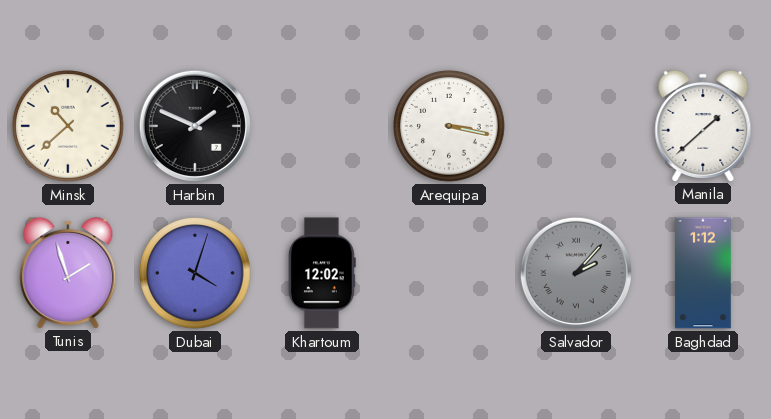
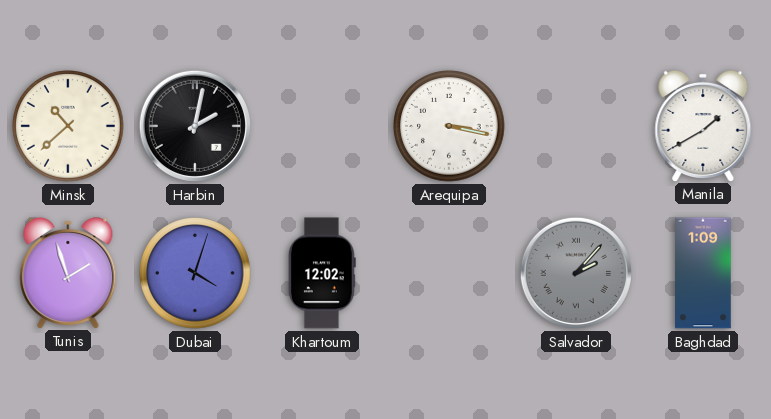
Harbin: 1:49 -> 2:02 (195, 126)
Manila: 1:38 -> 1:40 (703, 125)
Baghdad: 1:12 -> 1:09 (703, 273)
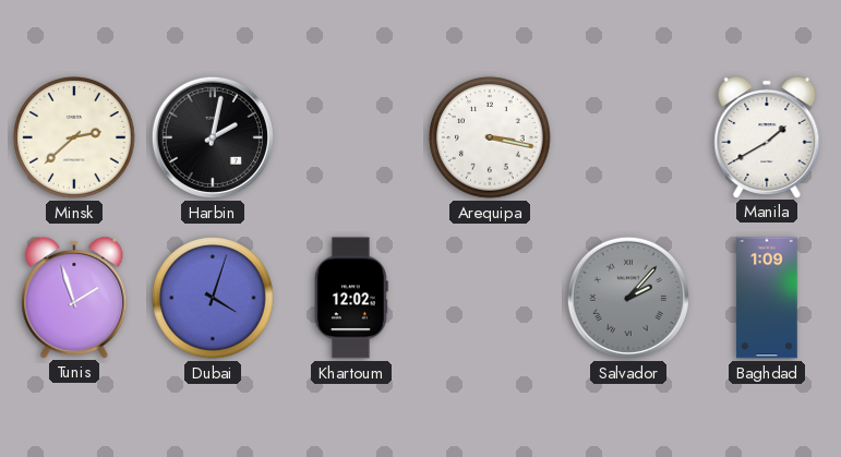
Minsk: 10:38 -> 2:38 (74, 137)
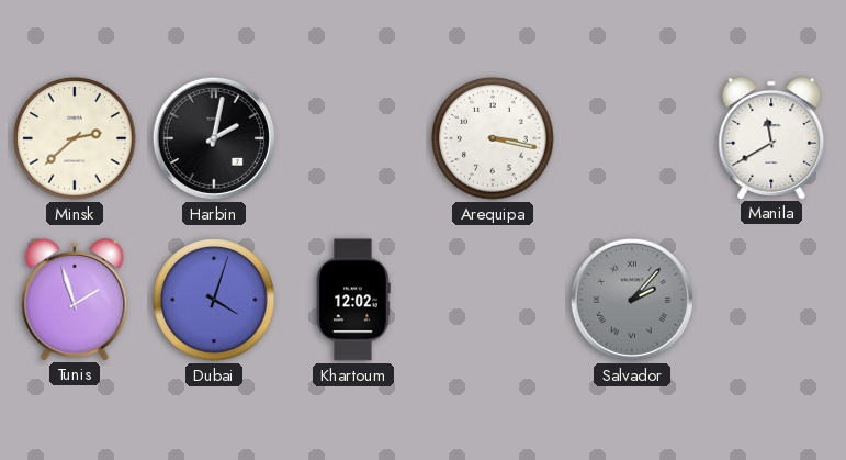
Manila: 1:40 -> 11:40 (771, 137)
Baghdad: 1:09 -> none (767, 298)
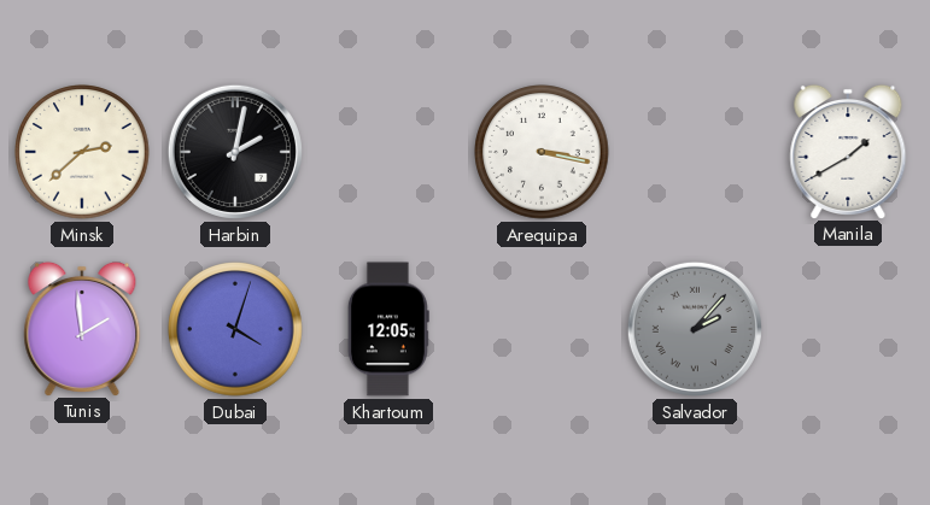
Manila: 11:40 -> 1:40 (848, 151)
Tunis: 1:57 -> 1:59 (82, 328)
Khartoum: 12:02 -> 12:05 (388, 329)
